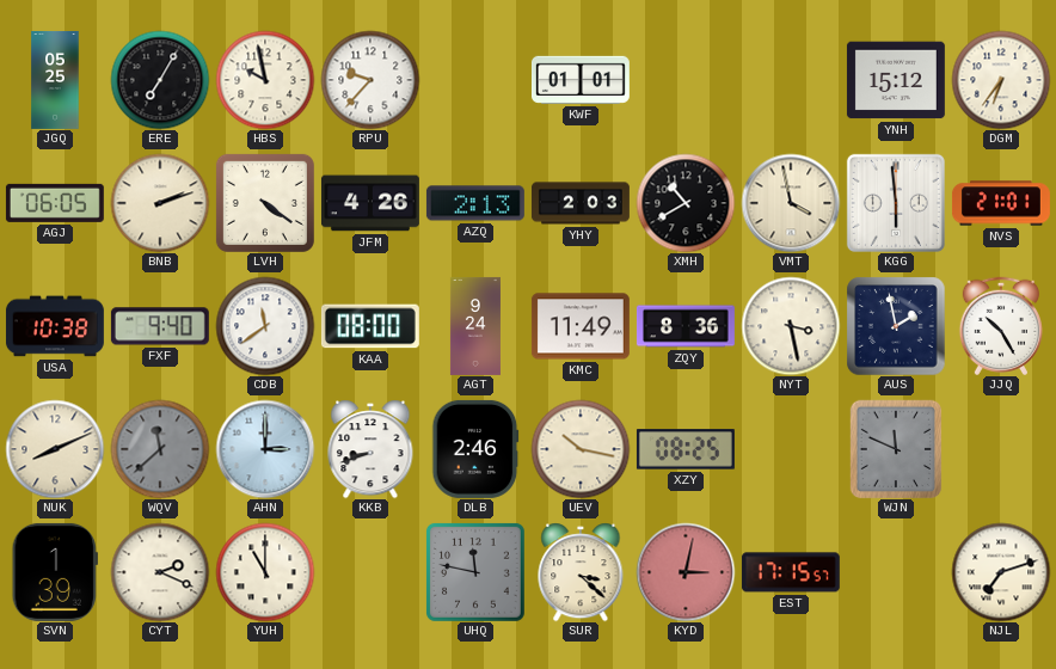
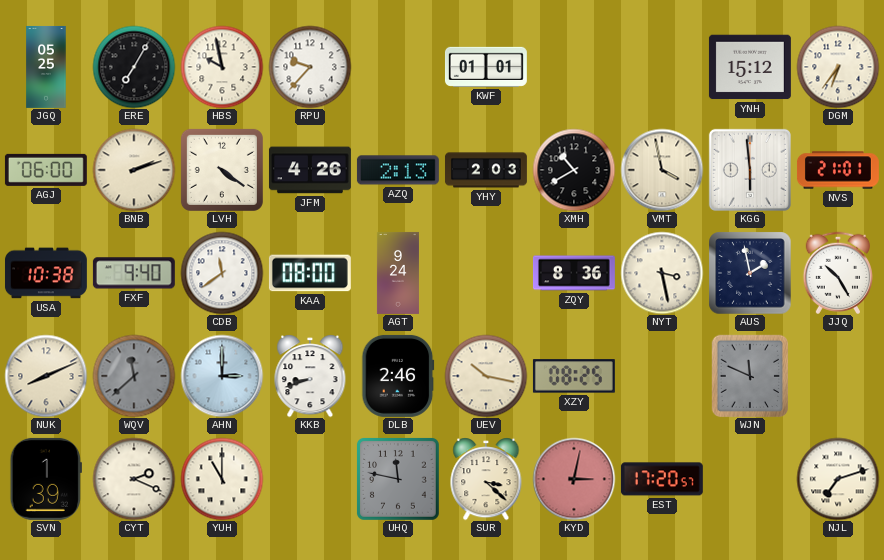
AGJ: 06:05 -> 06:00 (46, 170)
KMC: 11:49 -> none (581, 326)
EST: 17:15 -> 17:20 (662, 479)
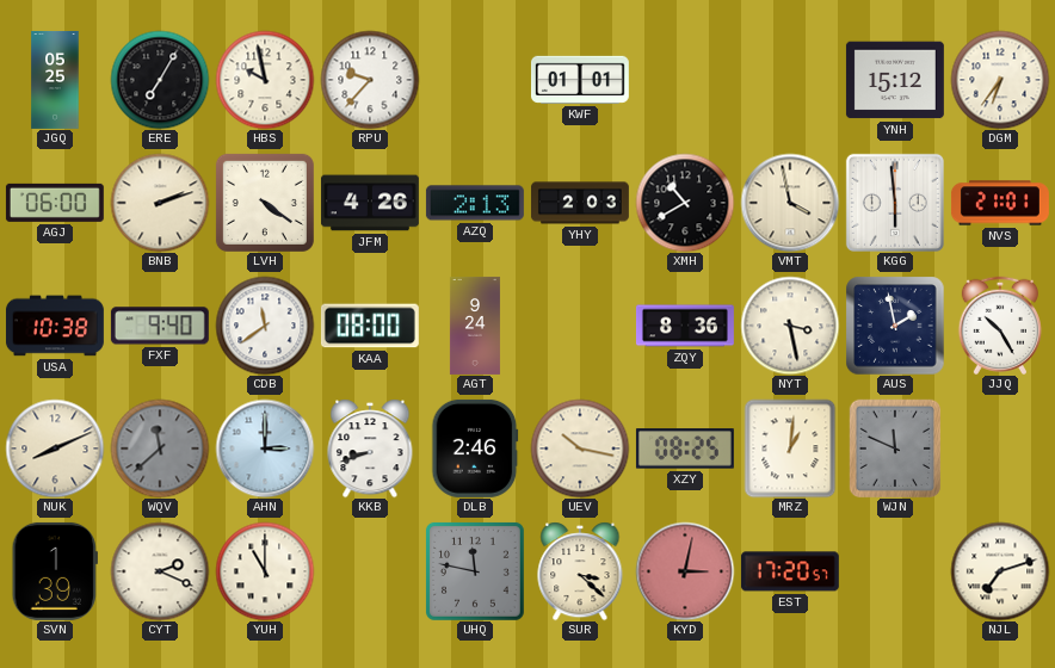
MRZ: none -> 1:01 (790, 449)
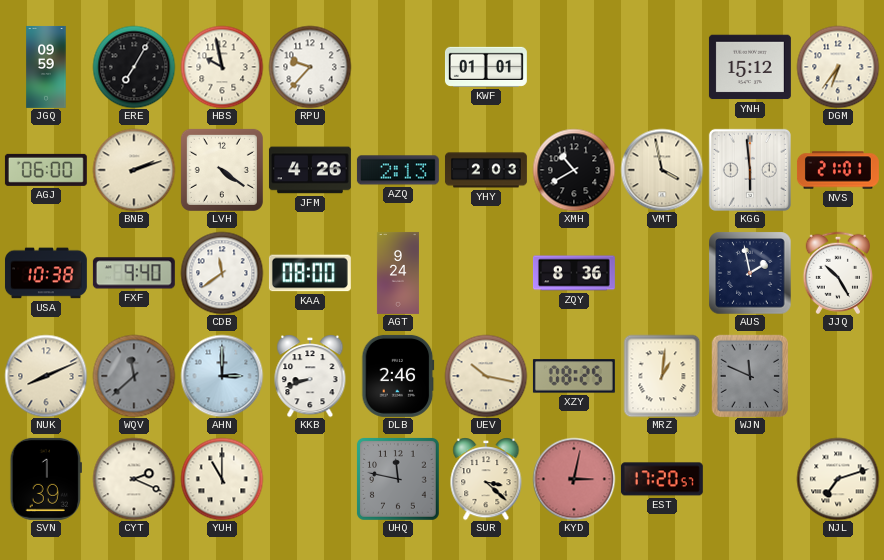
JGQ: 05:25 -> 09:59 (46, 67)
NYT: 3:28 -> none (790, 326)
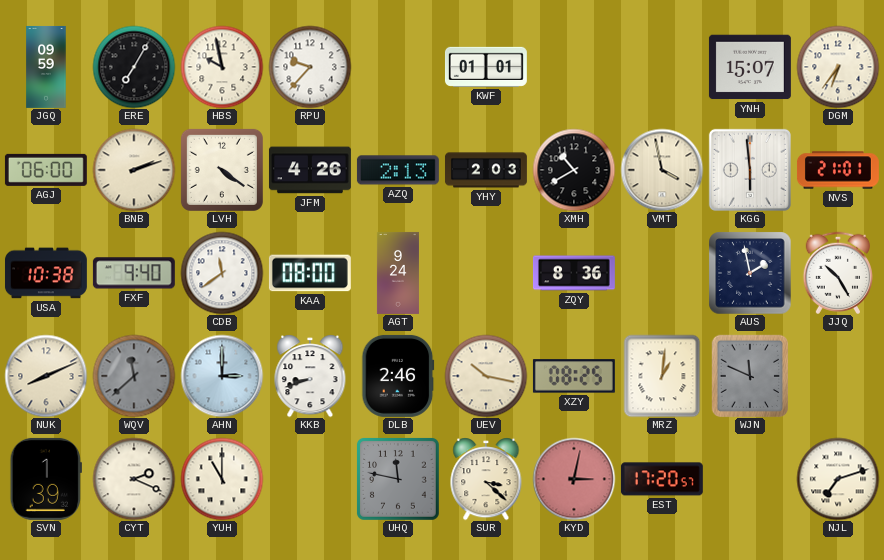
YNH: 15:12 -> 15:07 (750, 67)
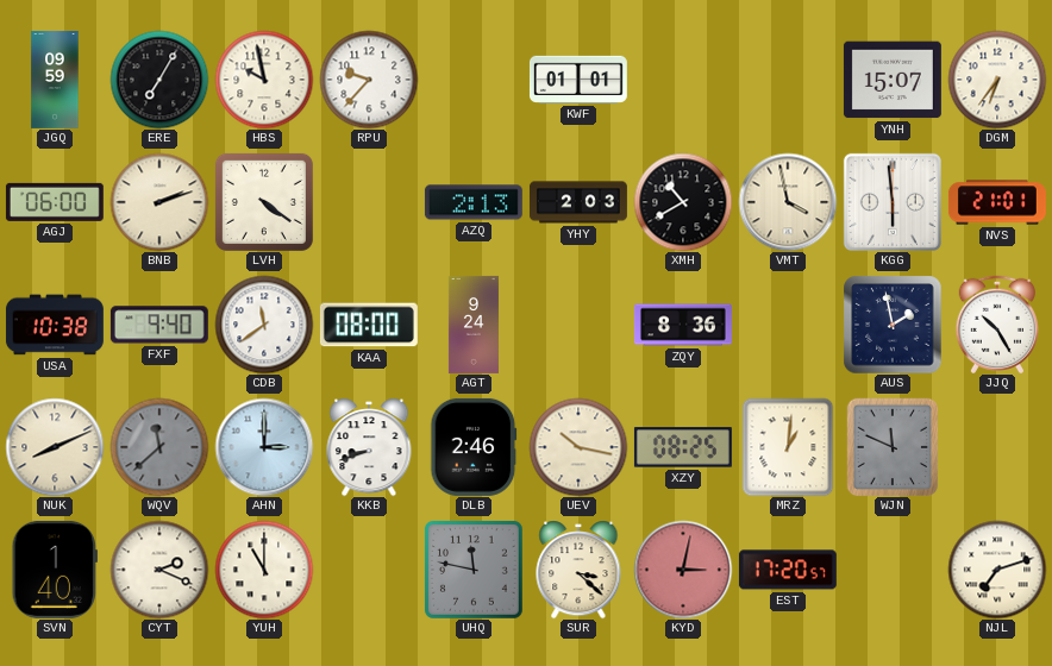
JFM: 4:26 -> none (310, 170)
SVN: 1:39 -> 1:40 (55, 570)
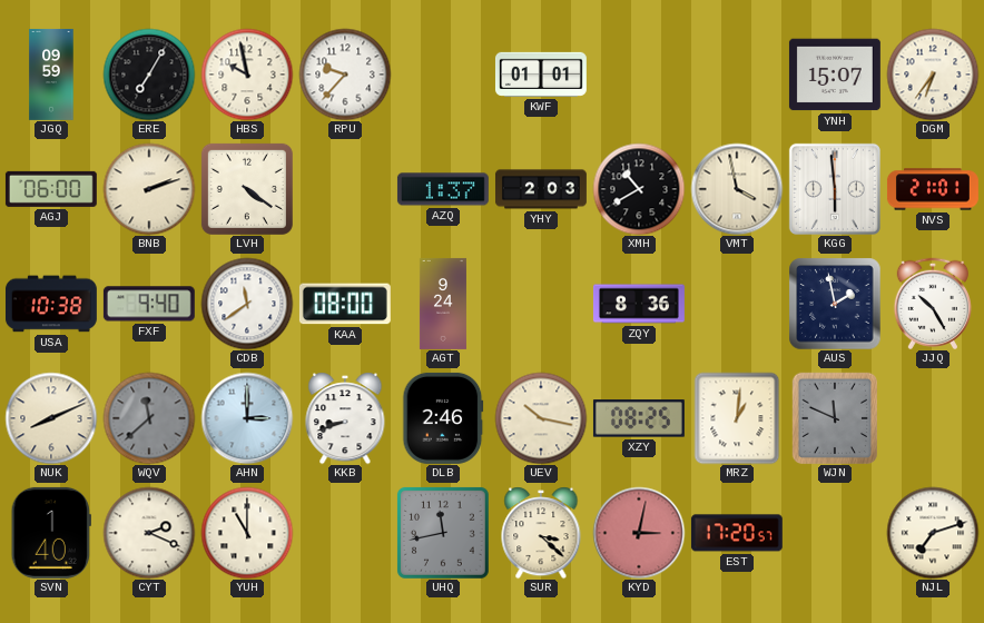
AZQ: 2:13 -> 1:37 (443, 189)
UHQ: 11:47 -> 11:43 (443, 533)
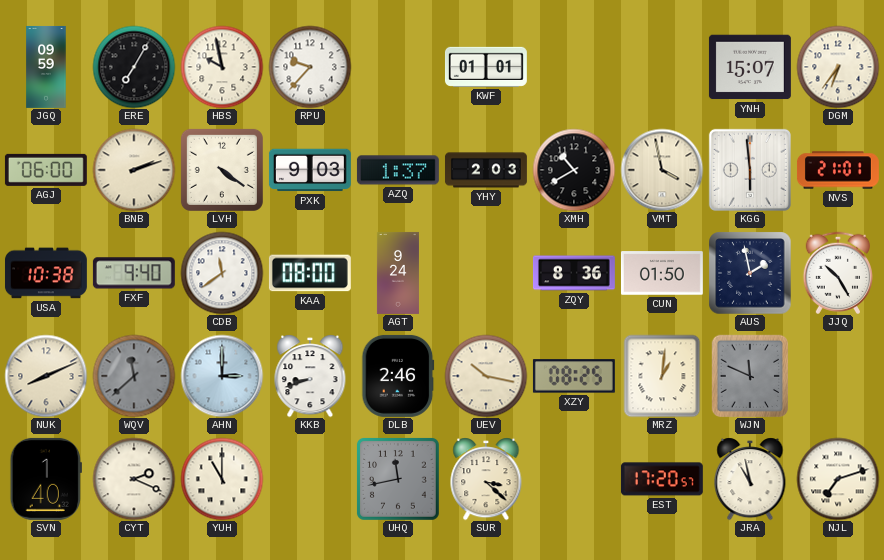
PXK: none -> 9:03 (310, 170)
CUN: none -> 01:50 (662, 273)
KYD: 3:02 -> none (639, 533)
JRA: none -> 10:58 (750, 479)
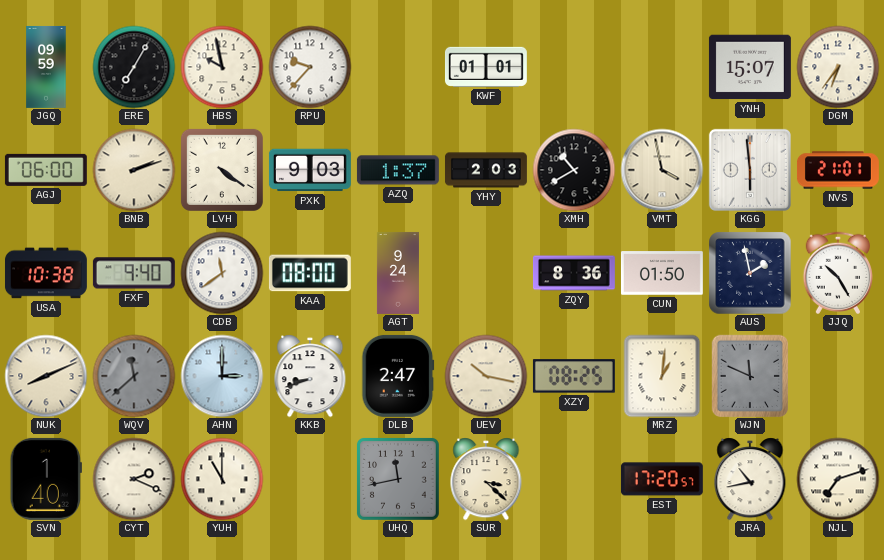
DLB: 2:46 -> 2:47 (398, 376)
JRA: 10:58 -> 10:43 (750, 479)
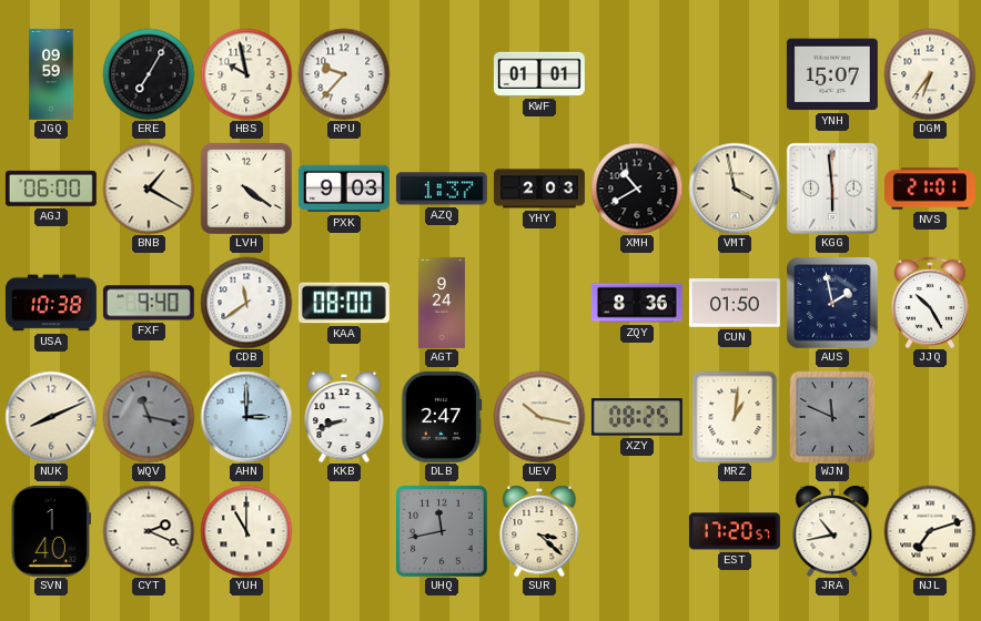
BNB: 2:12 -> 1:20 (149, 189)
WQV: 11:38 -> 11:17 (149, 417)
